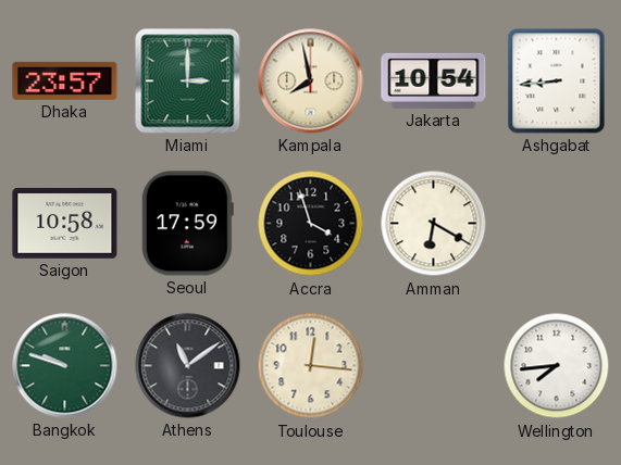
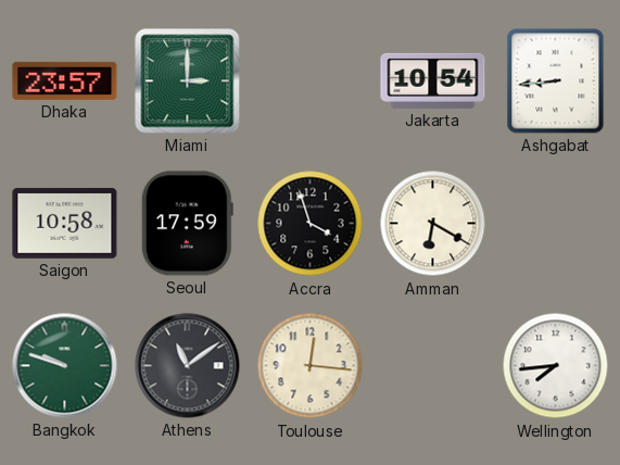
Kampala: 7:58 -> none (311, 81)
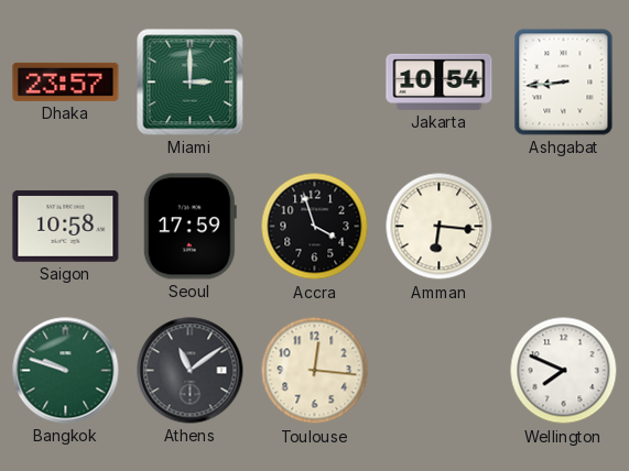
Amman: 6:20 -> 6:16 (440, 227)
Wellington: 7:44 -> 7:49 (564, 371)
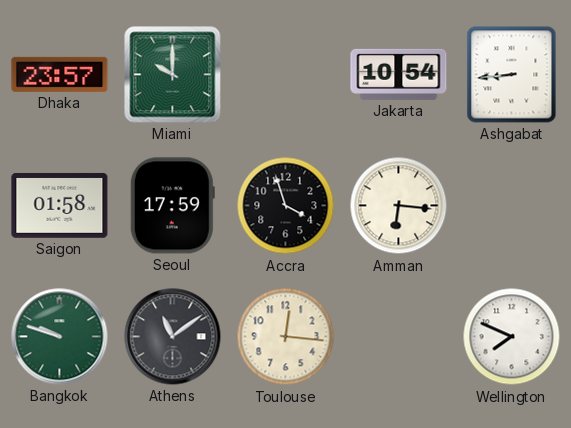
Miami: 3:00 -> 10:00 (173, 75)
Saigon: 10:58 -> 01:58 (60, 205)
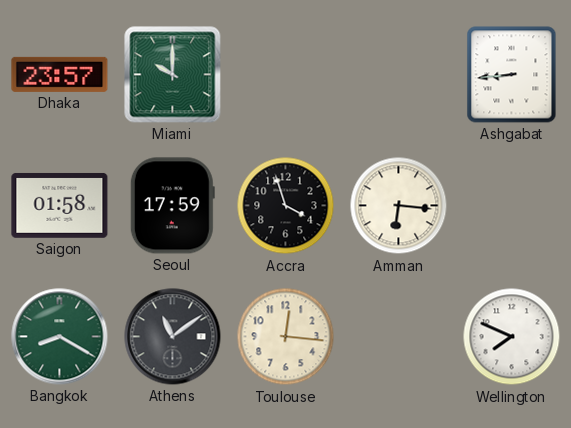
Jakarta: 10:54 -> none (399, 74)
Bangkok: 9:48 -> 8:20 (60, 337)
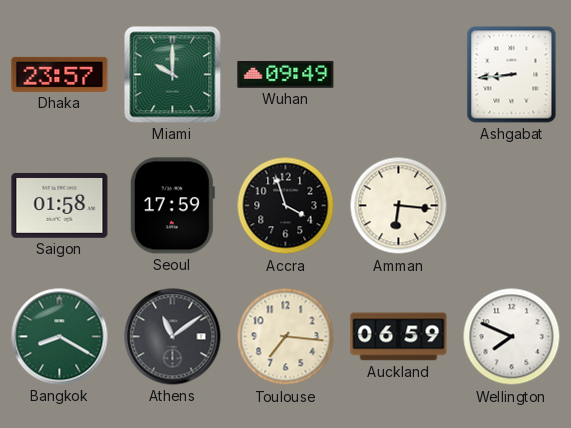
Wuhan: none -> 09:49 (286, 75)
Toulouse: 12:16 -> 7:16 (286, 337)
Auckland: none -> 06:59 (399, 337)
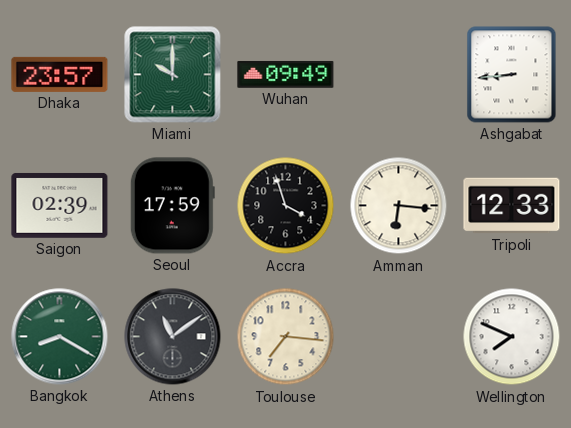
Saigon: 01:58 -> 02:39 (60, 205)
Tripoli: none -> 12:33 (512, 206)
Auckland: 06:59 -> none (399, 337)
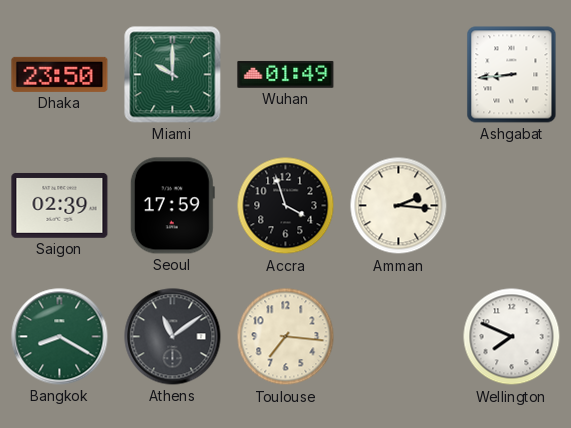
Dhaka: 23:57 -> 23:50 (60, 74)
Wuhan: 09:49 -> 01:49 (286, 75)
Amman: 6:16 -> 2:16 (399, 206)
Tripoli: 12:33 -> none (512, 206)
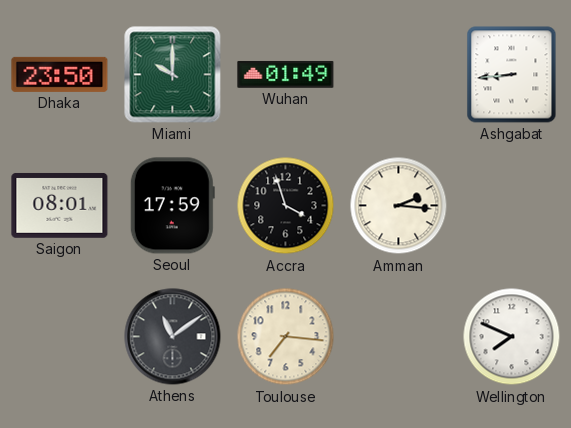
Saigon: 02:39 -> 08:01 (60, 205)
Bangkok: 8:20 -> none (60, 337)
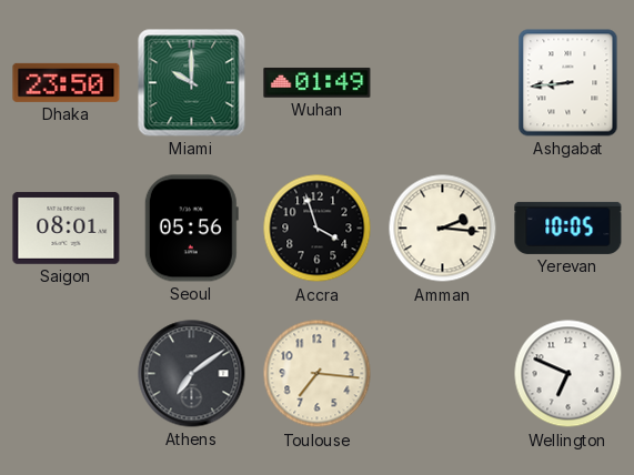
Seoul: 17:59 -> 05:56 (191, 229)
Yerevan: none -> 10:05 (568, 228)
Athens: 11:09 -> 7:09 (192, 374)
Wellington: 7:49 -> 6:49 (568, 374)
